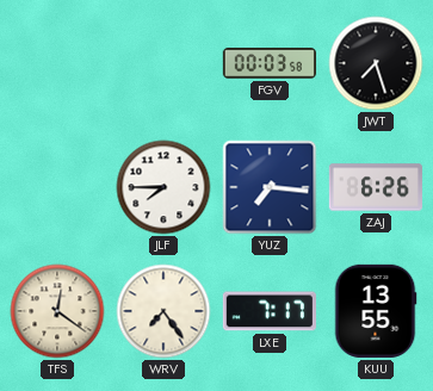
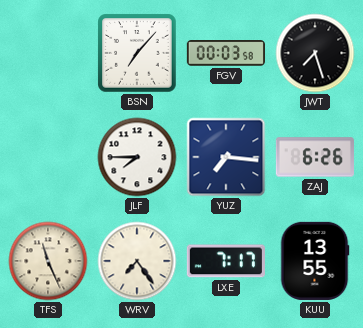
BSN: none -> 7:07 (137, 53)
TFS: 12:21 -> 11:26 (48, 261)
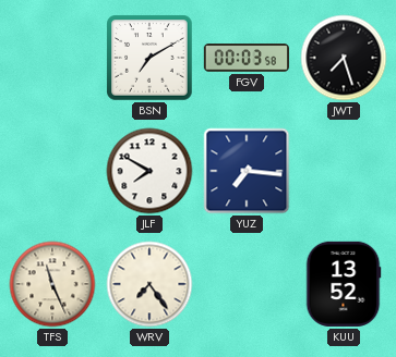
BSN: 7:07 -> 7:10 (149, 58)
JLF: 7:45 -> 7:50 (149, 171)
ZAJ: 6:26 -> none (315, 157)
LXE: 7:17 -> none (226, 261)
KUU: 13:55 -> 13:52 (344, 284)
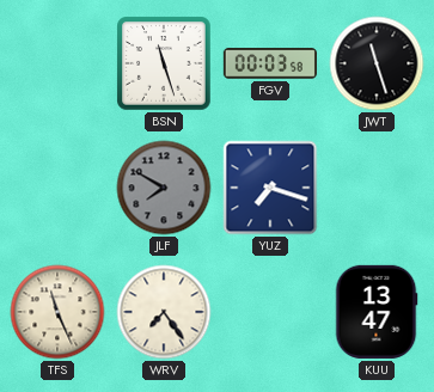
BSN: 7:10 -> 11:27 (164, 63)
JWT: 7:27 -> 11:27 (377, 63)
JLF dial: white -> grey (164, 188)
YUZ: 7:16 -> 7:18 (270, 188)
KUU: 13:52 -> 13:47 (377, 312)
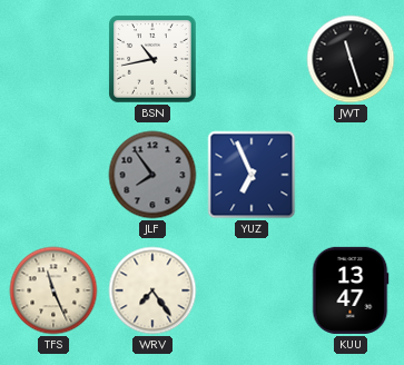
BSN: 11:27 -> 10:43 (152, 59)
FGV: 00:03 -> none (270, 63)
JLF: 7:50 -> 7:54 (152, 175)
YUZ: 7:18 -> 6:56 (252, 175)
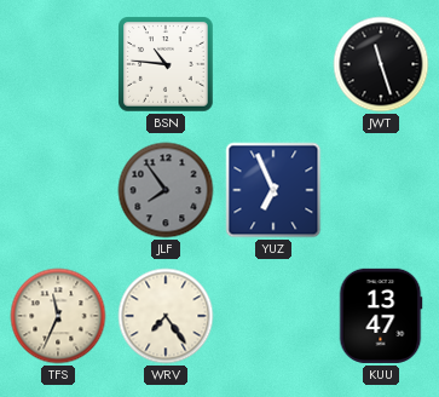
BSN: 10:43 -> 10:46 (166, 64)
TFS: 11:26 -> 11:34 (58, 316)
